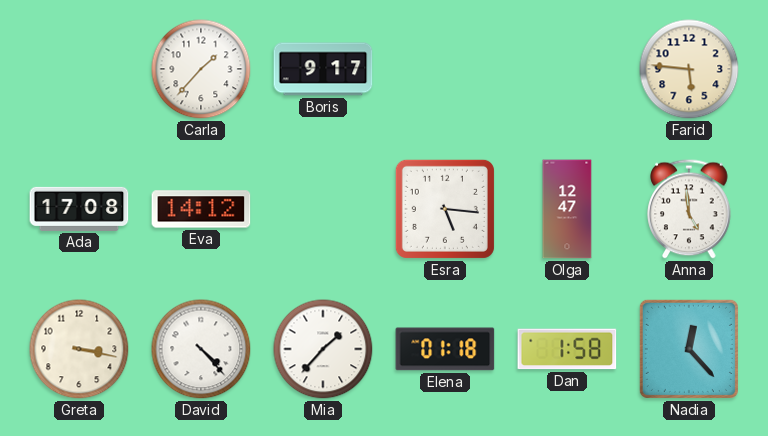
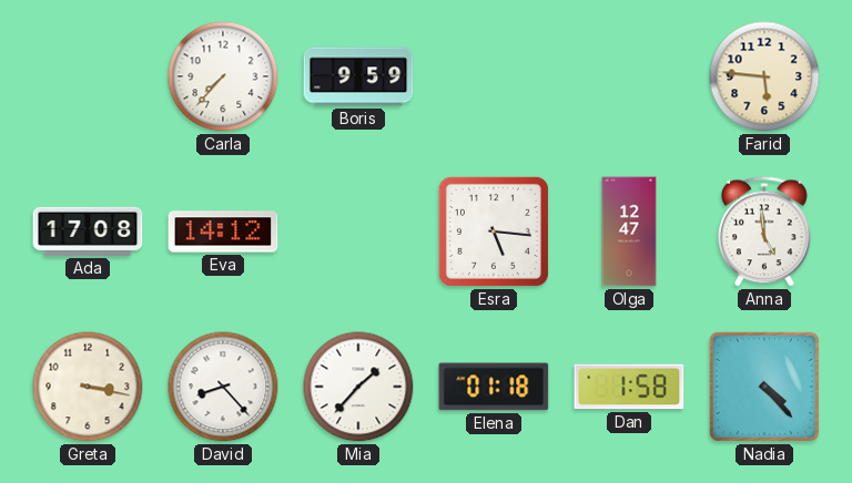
Carla: 1:37 -> 7:37 (223, 76)
Boris: 9:17 -> 9:59 (358, 76)
David: 4:23 -> 8:23 (223, 387)
Nadia: 12:23 -> 4:23 (764, 387)
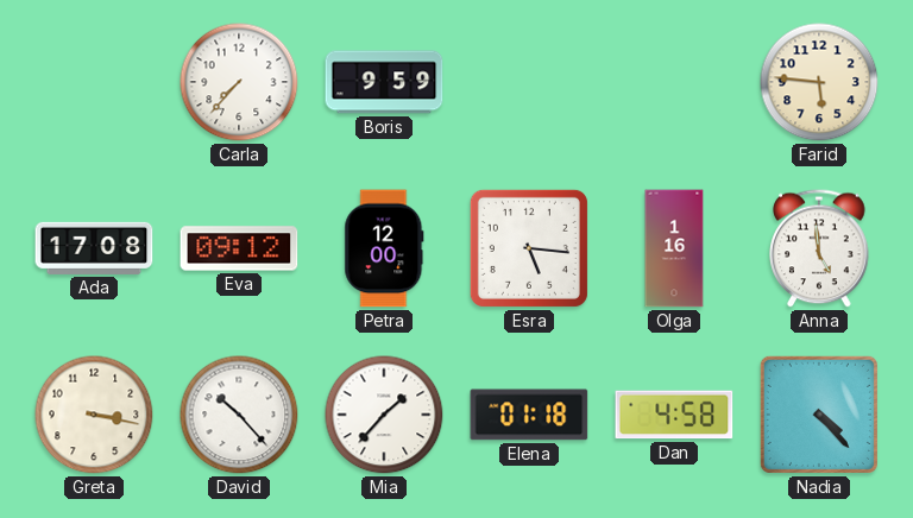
Eva: 14:12 -> 09:12 (239, 248)
Petra: none -> 12:00 (384, 248)
Olga: 12:47 -> 1:16 (674, 248)
David: 8:23 -> 10:23 (239, 415)
Dan: 1:58 -> 4:58 (674, 415)
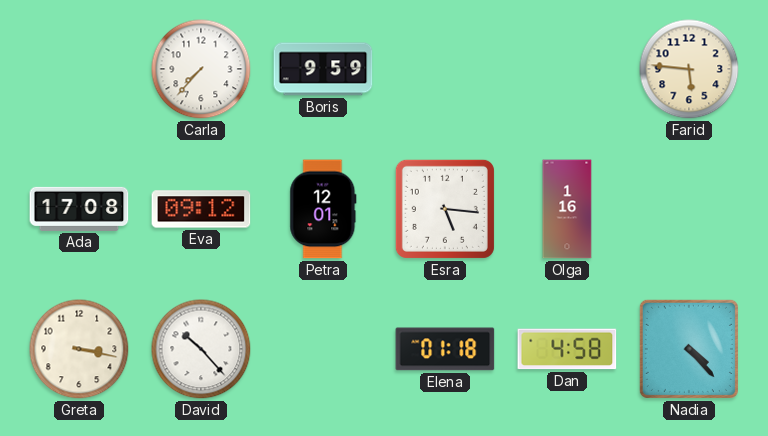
Petra: 12:00 -> 12:01 (323, 209)
Anna: 4:59 -> none (819, 248)
Mia: 1:37 -> none (384, 415)
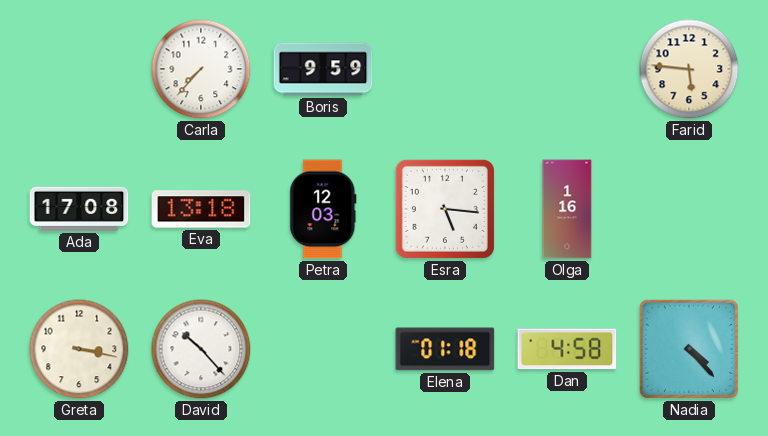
Eva: 09:12 -> 13:18 (201, 209)
Petra: 12:01 -> 12:03 (323, 209)
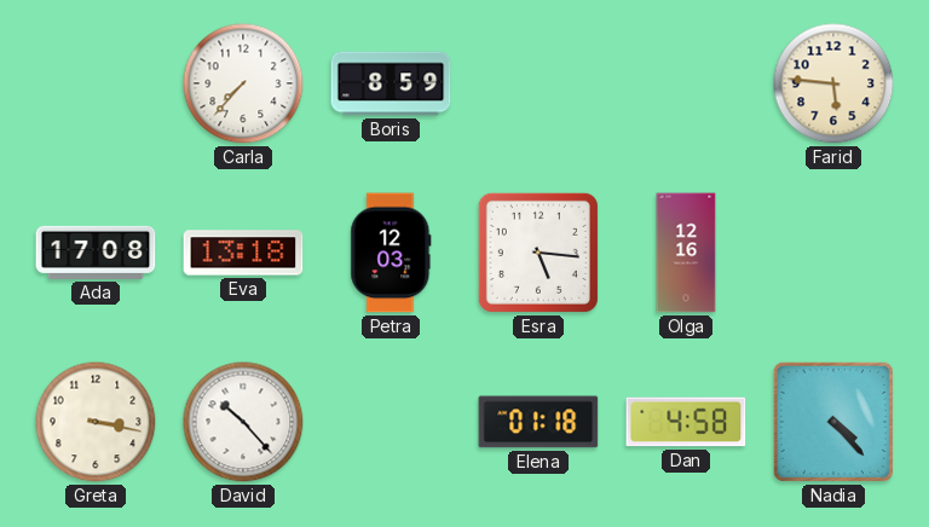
Boris: 9:59 -> 8:59 (391, 83)
Olga: 1:16 -> 12:16 (686, 253)
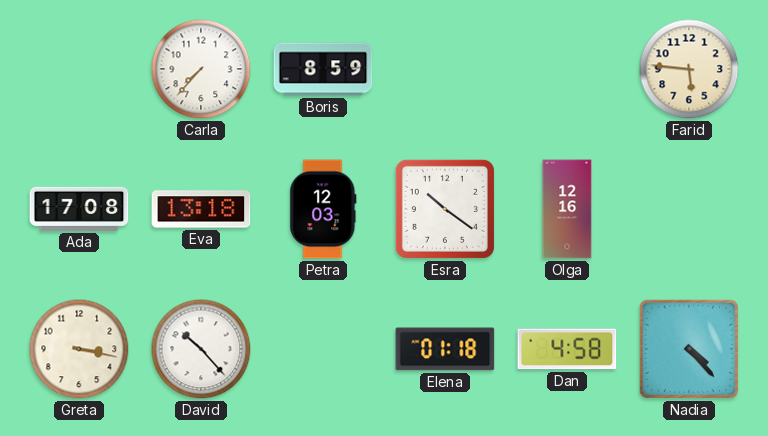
Esra: 5:16 -> 10:21 (445, 209)
